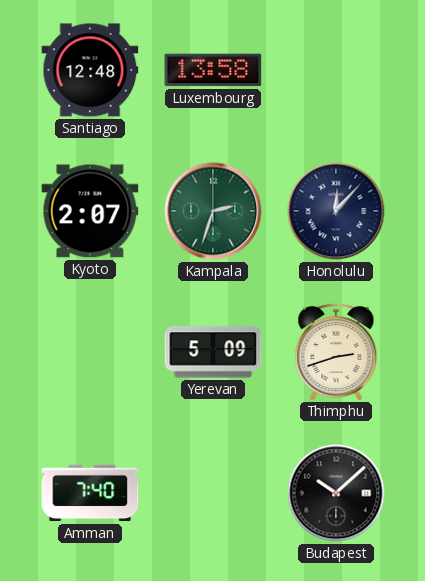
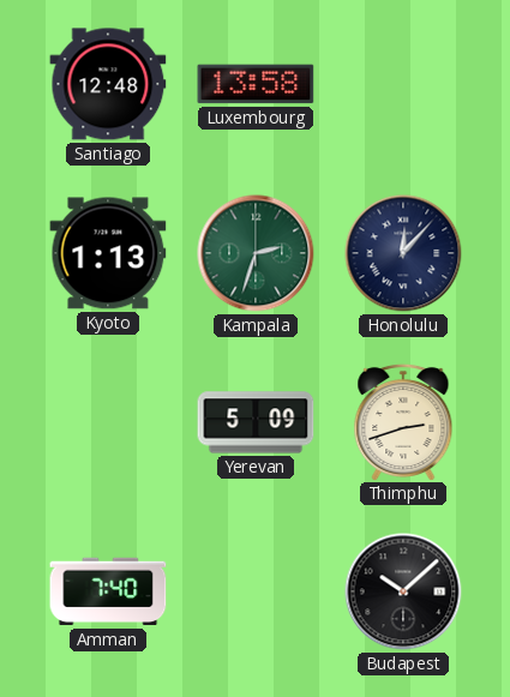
Kyoto: 2:07 -> 1:13 (108, 253)
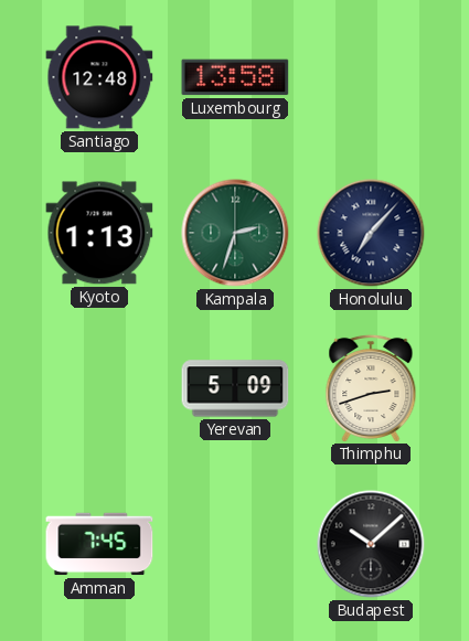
Honolulu: 12:07 -> 7:07 (371, 233)
Amman: 7:40 -> 7:45 (99, 544)
